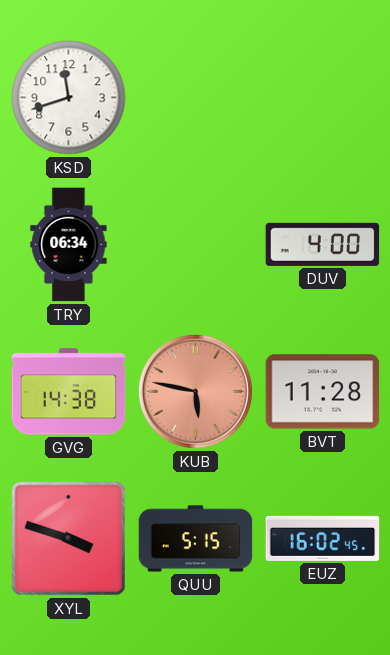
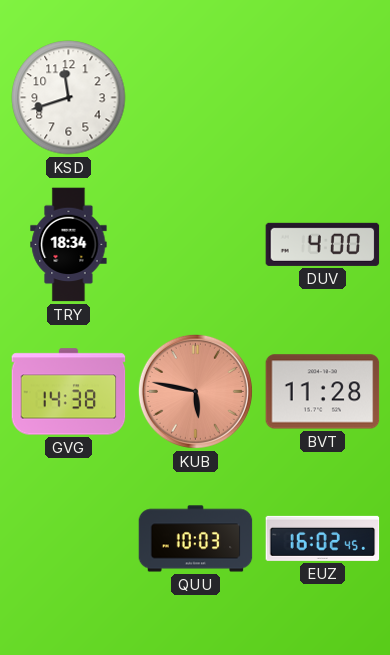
TRY: 06:34 -> 18:34 (69, 245)
XYL: 3:48 -> none (68, 538)
QUU: 5:15 -> 10:03 (196, 539)
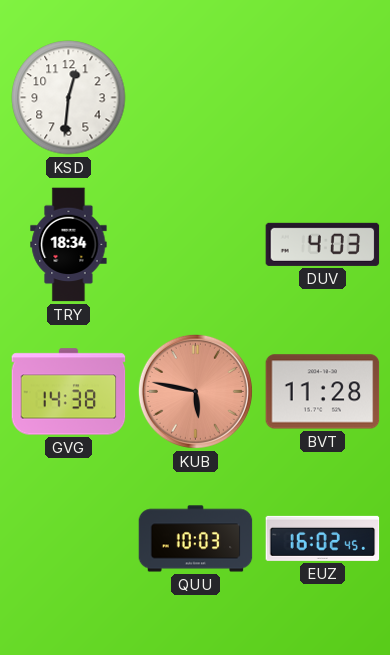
KSD: 11:42 -> 12:31 (69, 98)
DUV: 4:00 -> 4:03 (323, 244)
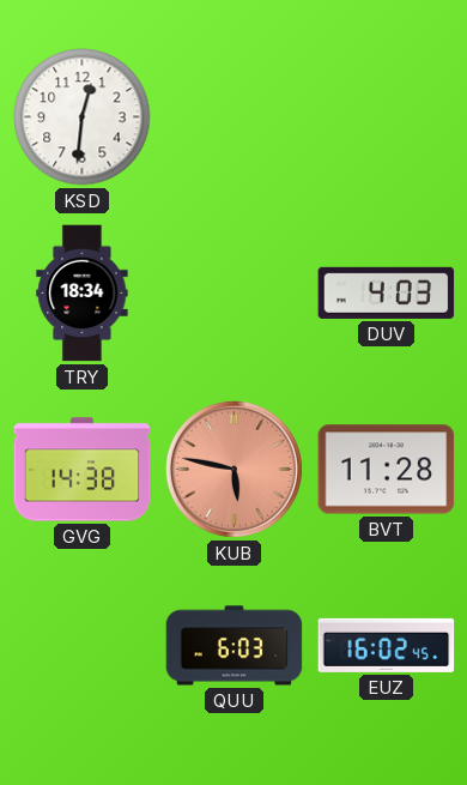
QUU: 10:03 -> 6:03 (235, 646)
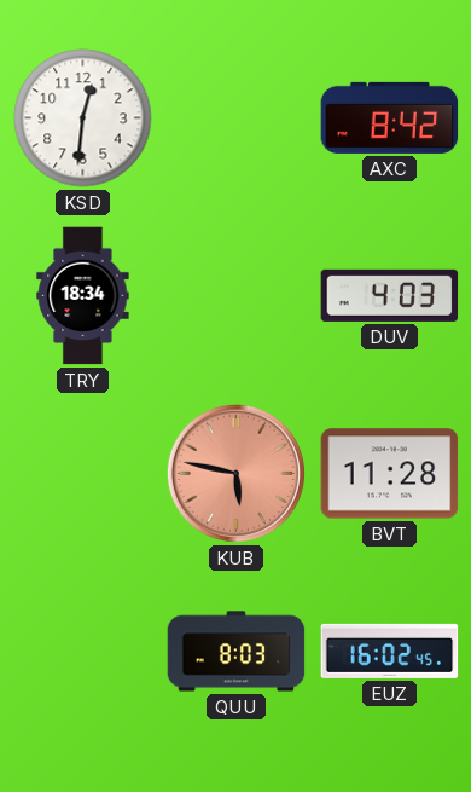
AXC: none -> 8:42 (390, 117)
GVG: 14:38 -> none (83, 470)
QUU: 6:03 -> 8:03 (237, 652)
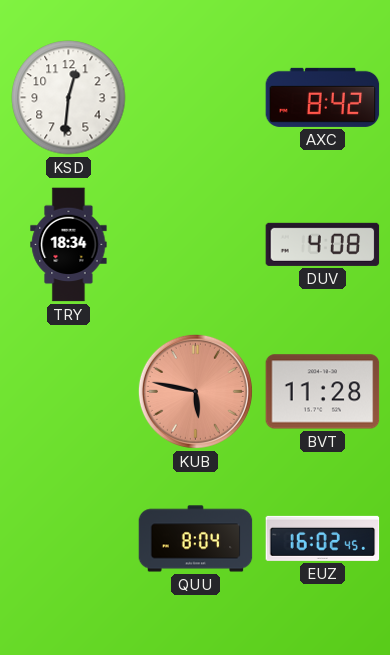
DUV: 4:03 -> 4:08 (323, 244)
QUU: 8:03 -> 8:04 (196, 539)
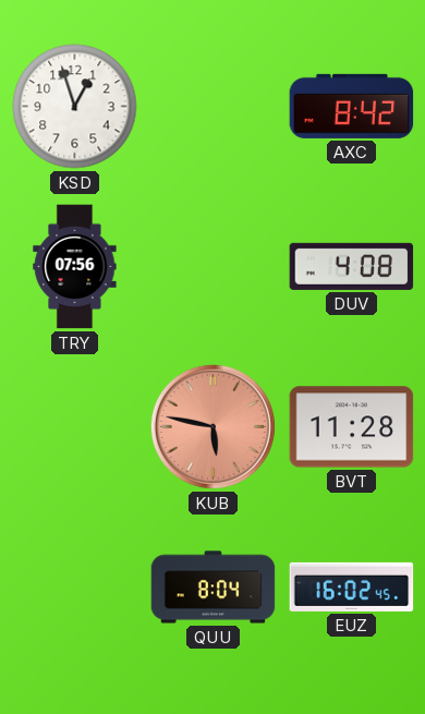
KSD: 12:31 -> 12:57 (75, 107)
TRY: 18:34 -> 07:56 (75, 267)
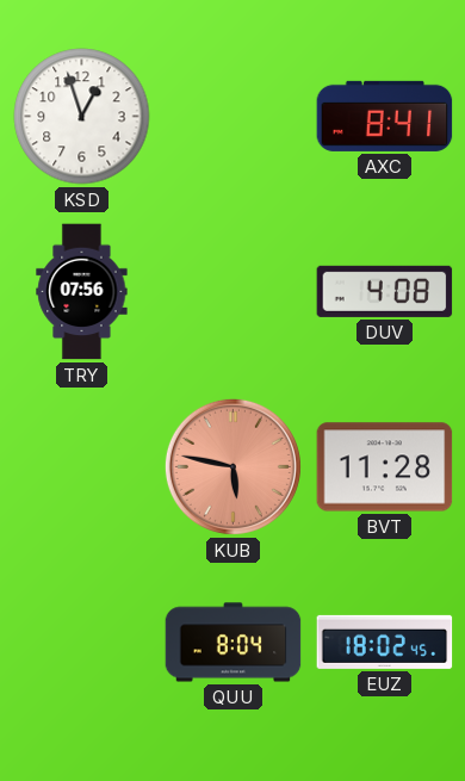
AXC: 8:42 -> 8:41 (385, 116)
EUZ: 16:02 -> 18:02 (385, 641)
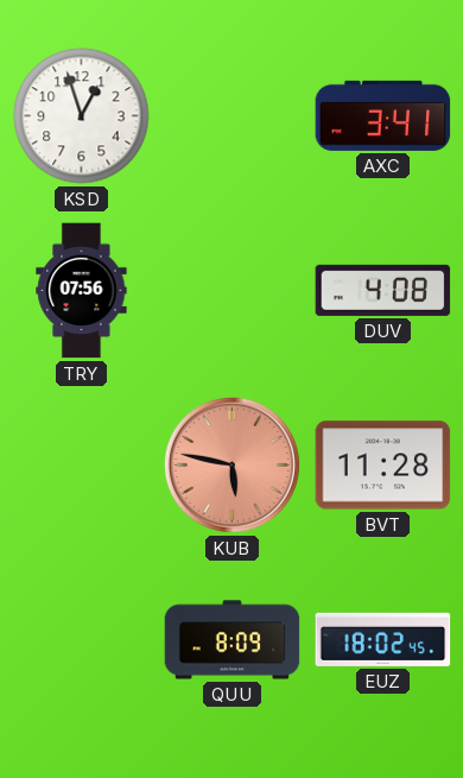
AXC: 8:41 -> 3:41 (383, 115)
QUU: 8:04 -> 8:09 (233, 640)
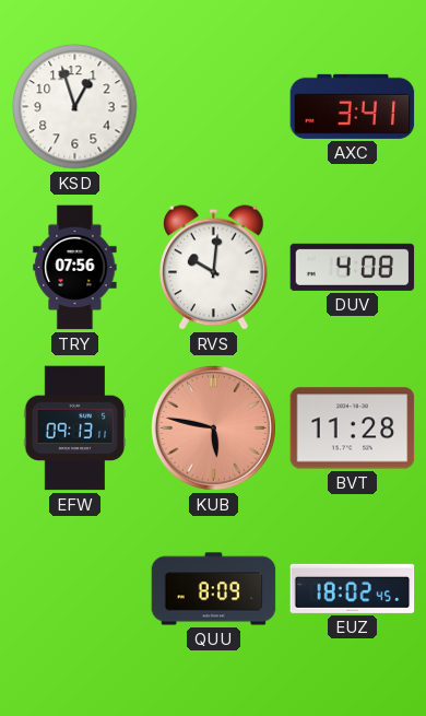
RVS: none -> 10:01 (214, 268)
EFW: none -> 09:13 (75, 429)
